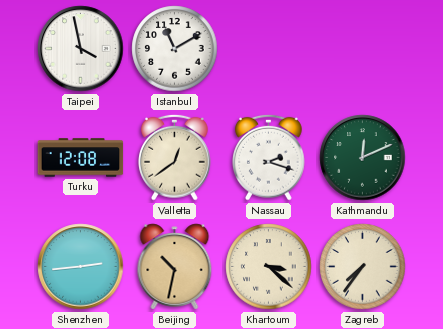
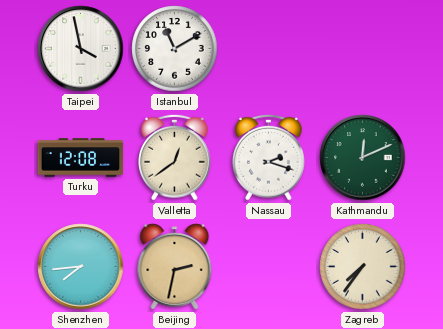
Shenzhen: 2:44 -> 7:44 (81, 267)
Beijing: 10:32 -> 2:32 (175, 267)
Khartoum: 3:22 -> none (269, 267)
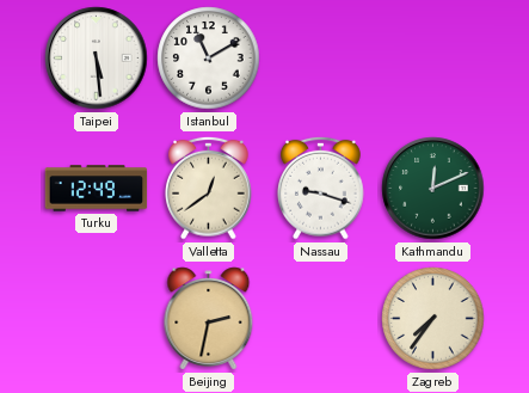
Taipei: 3:58 -> 5:29 (97, 59)
Turku: 12:08 -> 12:49 (97, 189)
Nassau: 2:18 -> 9:18 (321, 188)
Shenzhen: 7:44 -> none (81, 267)
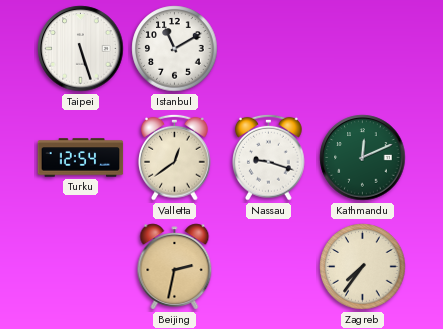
Taipei: 5:29 -> 5:27 (81, 49)
Turku: 12:49 -> 12:54 (81, 158)
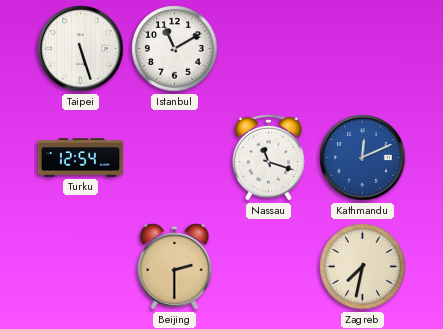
Valletta: 12:39 -> none (175, 157)
Nassau: 9:18 -> 11:18 (269, 157)
Kathmandu dial: green -> blue (363, 158)
Beijing: 2:32 -> 2:30 (175, 267)
Zagreb: 7:36 -> 7:32 (363, 267)
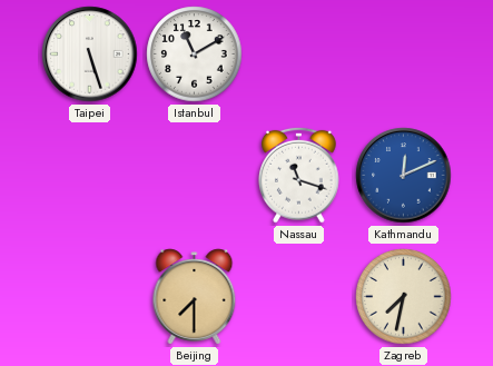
Turku: 12:54 -> none (81, 158)
Beijing: 2:30 -> 7:30 (195, 297)
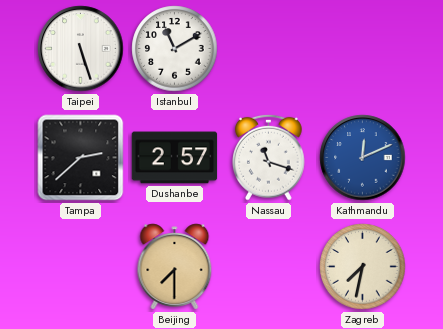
Tampa: none -> 2:38 (81, 158)
Dushanbe: none -> 2:57 (175, 158)
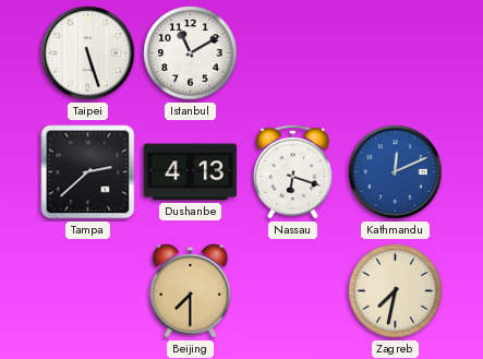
Dushanbe: 2:57 -> 4:13 (191, 172)
Nassau: 11:18 -> 6:18 (293, 171)
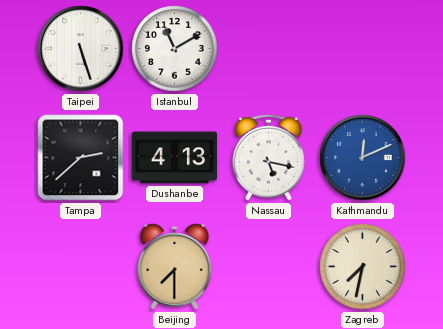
Nassau: 6:18 -> 5:17 (269, 157)
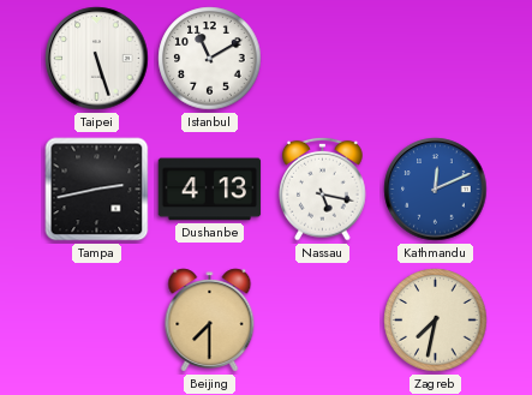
Tampa: 2:38 -> 2:43 (97, 190)
